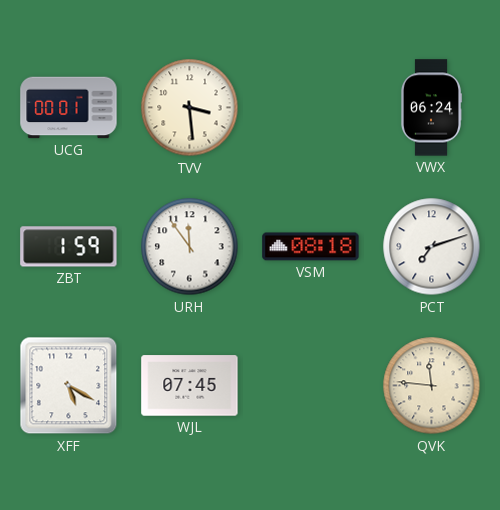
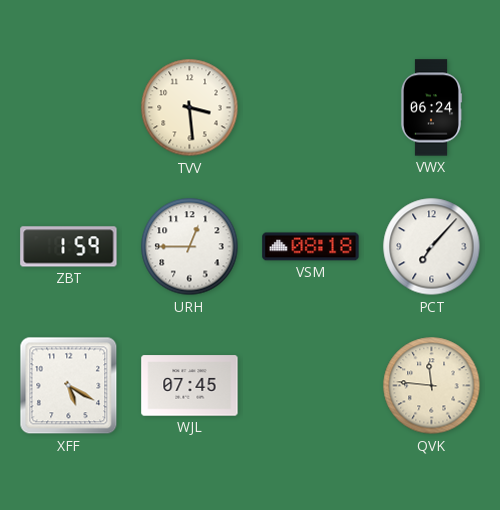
UCG: 00:01 -> none (69, 108)
URH: 11:54 -> 12:45 (190, 247)
PCT: 7:12 -> 7:07 (432, 247)
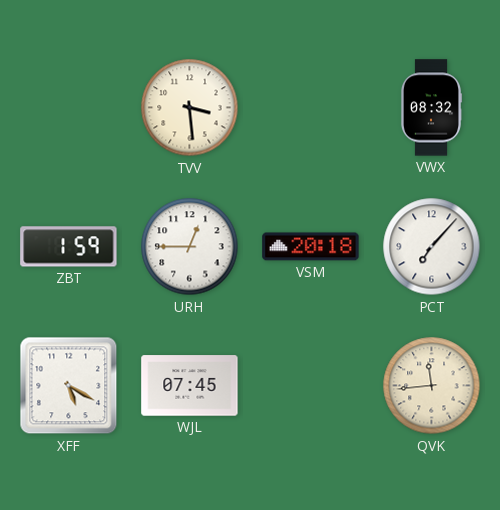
VWX: 06:24 -> 08:32 (430, 108)
VSM: 08:18 -> 20:18 (311, 247)
QVK: 11:46 -> 11:44 (432, 386)
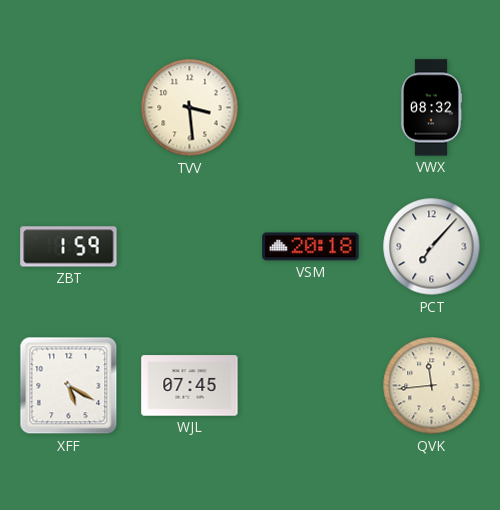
URH: 12:45 -> none (190, 247)
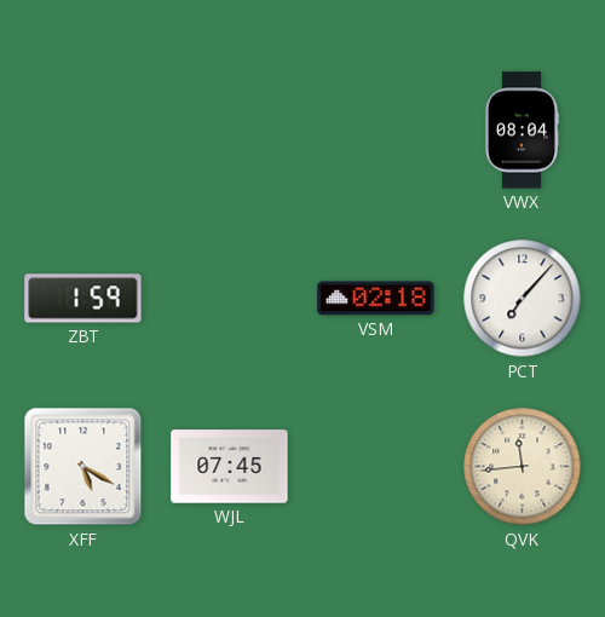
TVV: 3:29 -> none (190, 108)
VWX: 08:32 -> 08:04 (520, 131)
VSM: 20:18 -> 02:18 (376, 299)
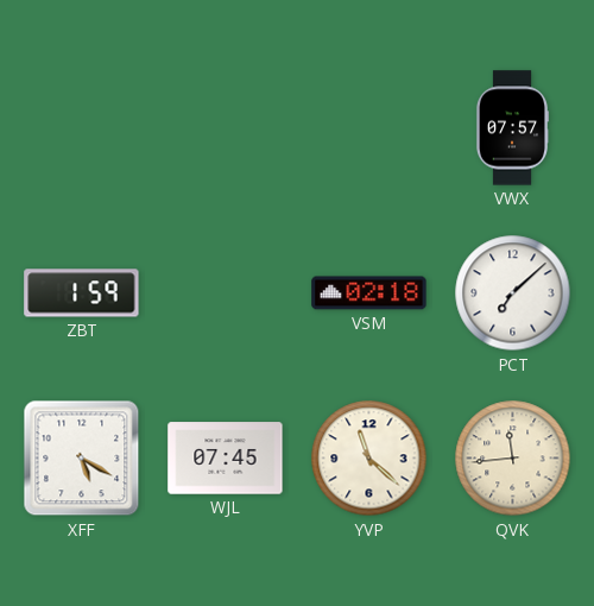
VWX: 08:04 -> 07:57 (511, 128)
PCT: 7:07 -> 7:08 (513, 293)
YVP: none -> 11:22 (369, 459)
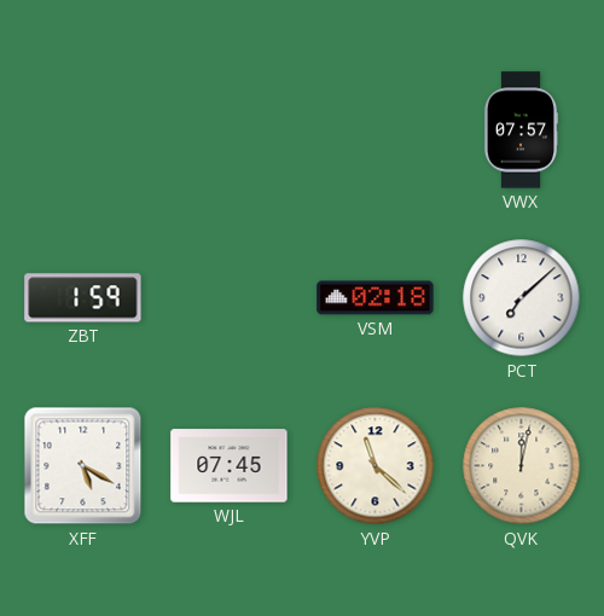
QVK: 11:44 -> 12:02 (522, 466)
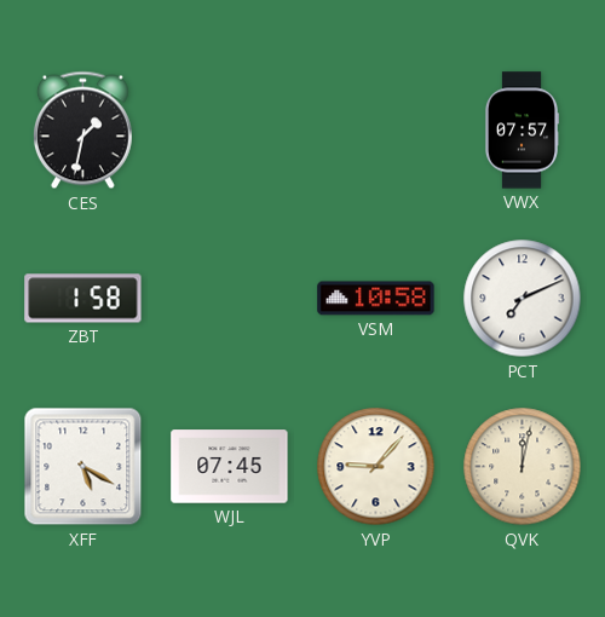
CES: none -> 1:32 (82, 131)
ZBT: 1:59 -> 1:58 (83, 299)
VSM: 02:18 -> 10:58 (376, 299)
PCT: 7:08 -> 7:11 (523, 299)
YVP: 11:22 -> 9:07 (376, 467)
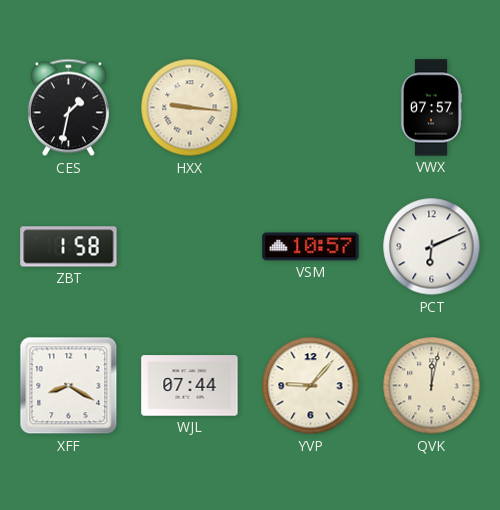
HXX: none -> 9:16 (190, 108)
VSM: 10:58 -> 10:57 (311, 247)
PCT: 7:11 -> 6:11 (432, 247)
XFF: 5:20 -> 8:20 (69, 386)
WJL: 07:45 -> 07:44 (190, 386)
